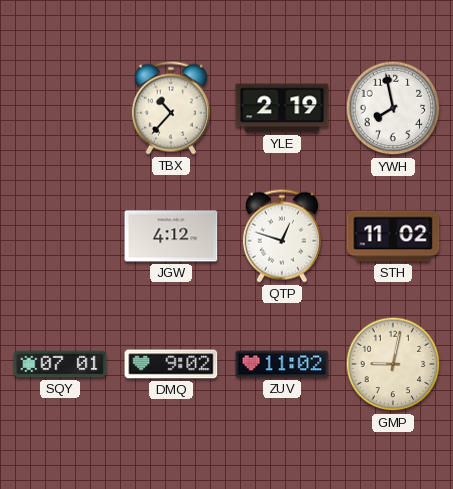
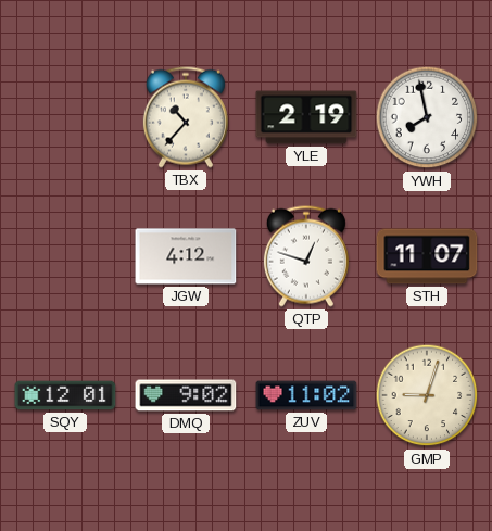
STH: 11:02 -> 11:07 (427, 256)
SQY: 07:01 -> 12:01 (65, 395)
GMP: 9:02 -> 9:03 (427, 395)
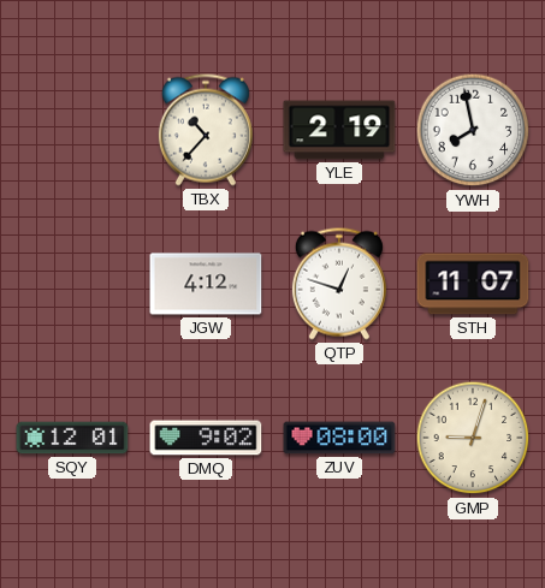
ZUV: 11:02 -> 08:00 (339, 438)
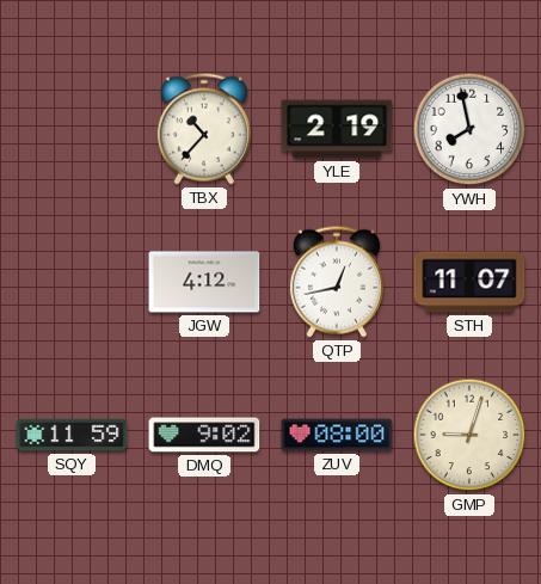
QTP: 12:48 -> 12:43 (337, 282)
SQY: 12:01 -> 11:59 (72, 435)
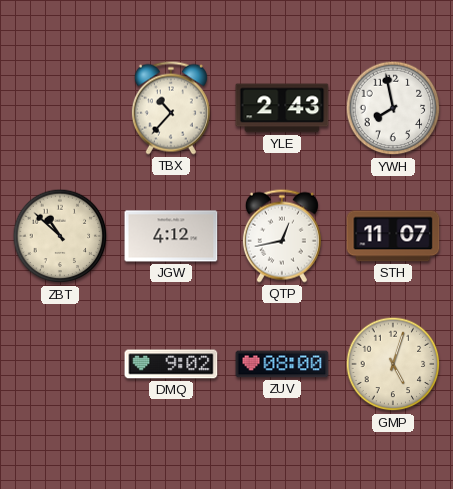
YLE: 2:19 -> 2:43 (282, 108)
ZBT: none -> 10:52 (60, 236)
SQY: 11:59 -> none (72, 435)
GMP: 9:03 -> 5:03 (393, 364)
